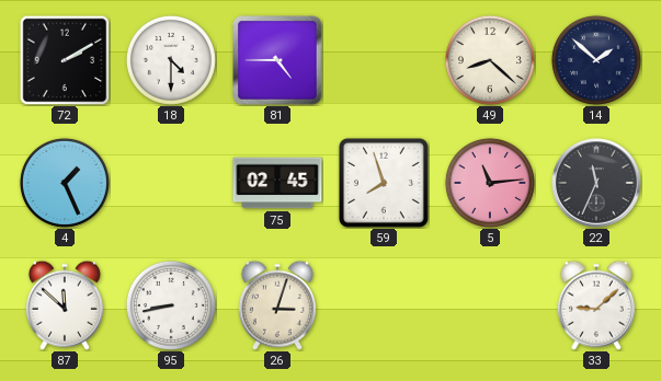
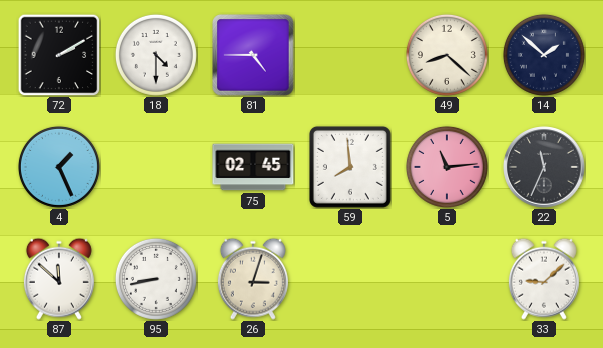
59: 7:57 -> 7:59 (350, 167)
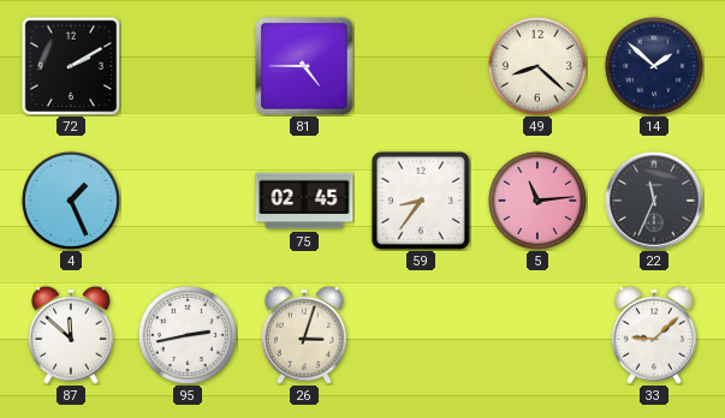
18: 4:30 -> none (156, 55)
59: 7:59 -> 8:36 (421, 201)
95: 8:43 -> 2:43 (188, 335)
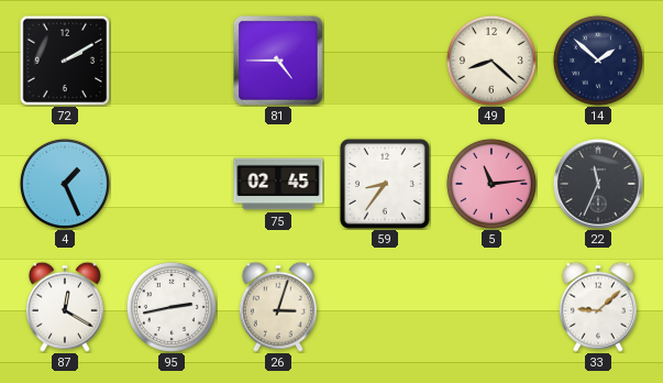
87: 11:52 -> 12:20 (65, 307)
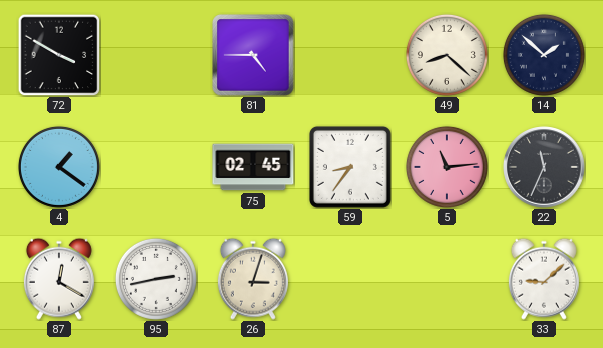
72: 2:10 -> 3:50 (59, 55)
4: 1:26 -> 1:21 (59, 167)
